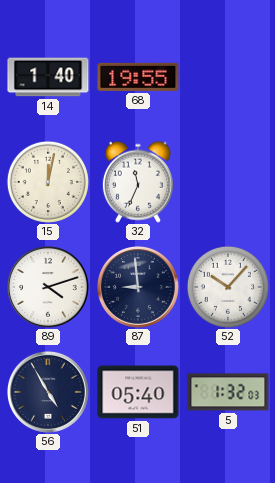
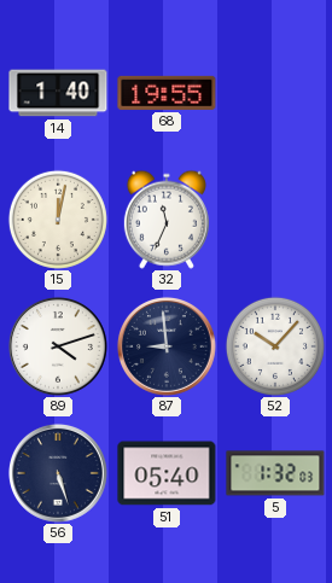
56: 4:55 -> 5:27 (58, 473)
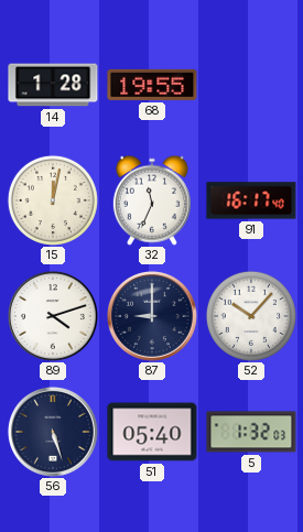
14: 1:40 -> 1:28 (53, 85)
91: none -> 16:17 (251, 200)
87: 8:59 -> 9:00 (152, 316)
